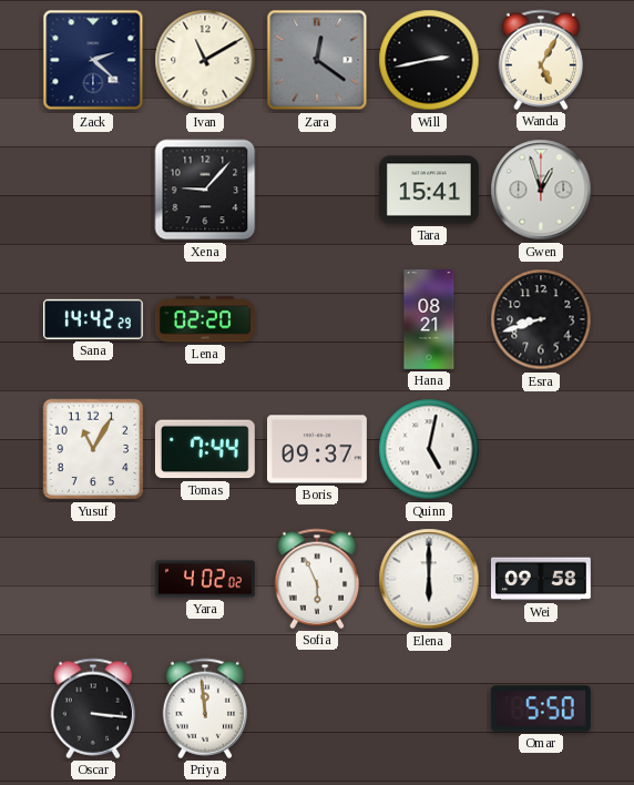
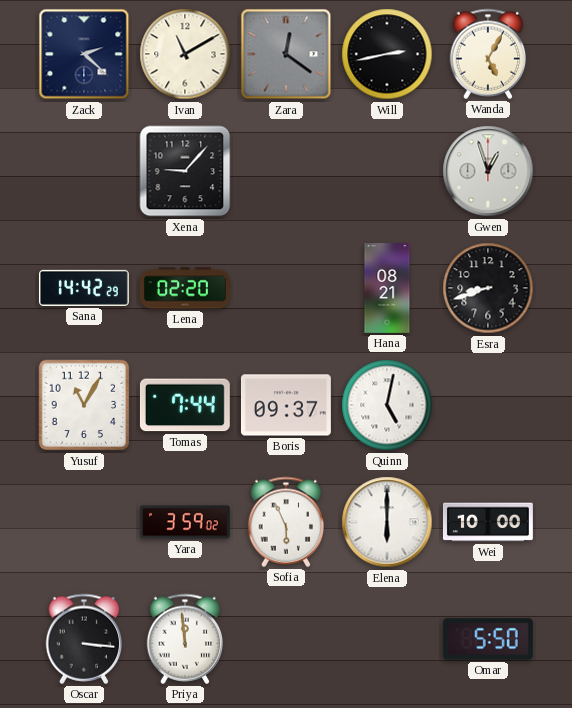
Tara: 15:41 -> none (429, 190)
Yara: 4:02 -> 3:59 (185, 522)
Wei: 09:58 -> 10:00 (488, 522)
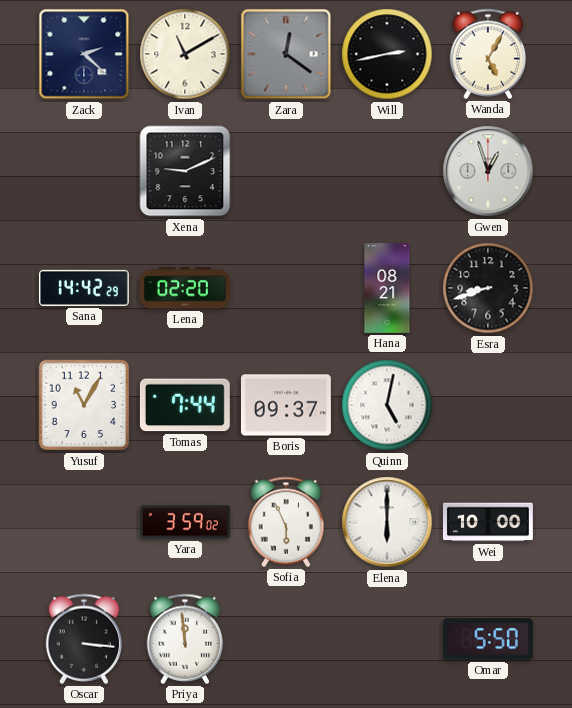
Xena: 9:07 -> 9:11 (185, 171)
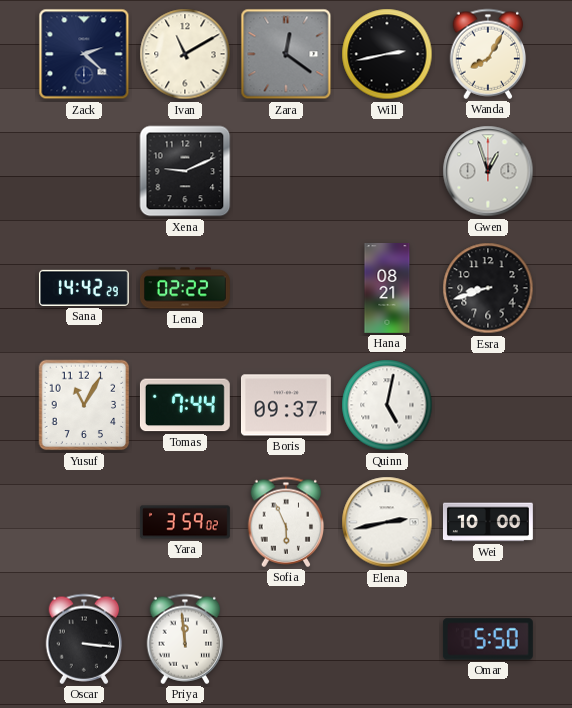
Wanda: 5:05 -> 8:05 (488, 54)
Lena: 02:20 -> 02:22 (185, 288)
Elena: 6:00 -> 2:43 (387, 522)
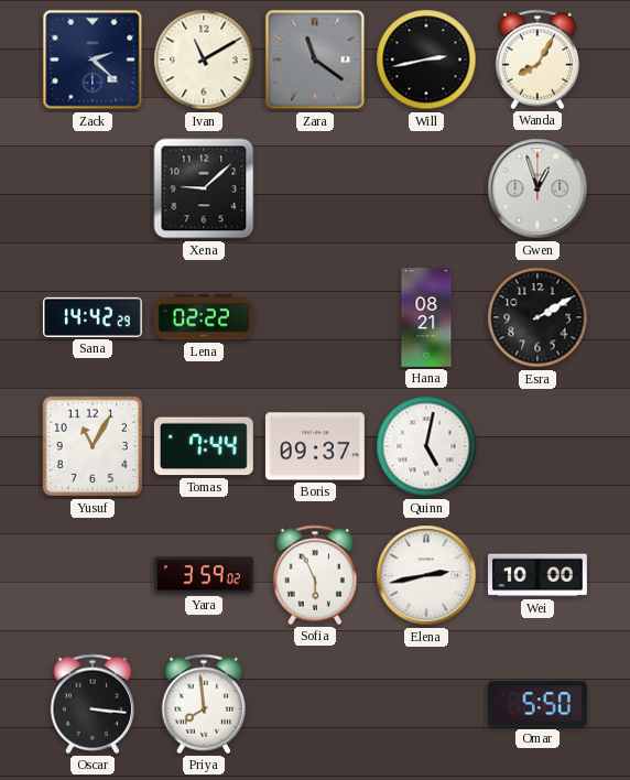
Zara: 12:21 -> 11:21 (315, 59)
Xena: 9:11 -> 9:08 (204, 188)
Esra: 8:42 -> 2:10 (537, 317)
Priya: 11:59 -> 7:59 (204, 704)
